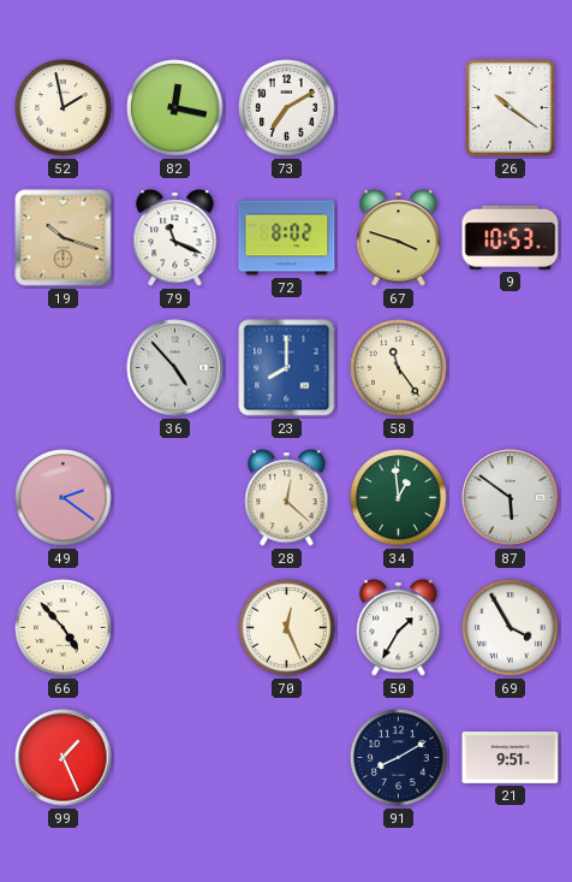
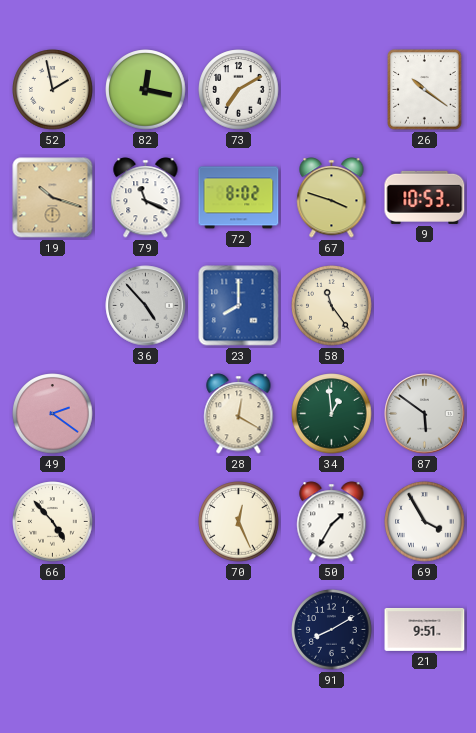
28: 12:22 -> 12:20 (239, 414)
99: 1:26 -> none (64, 758)
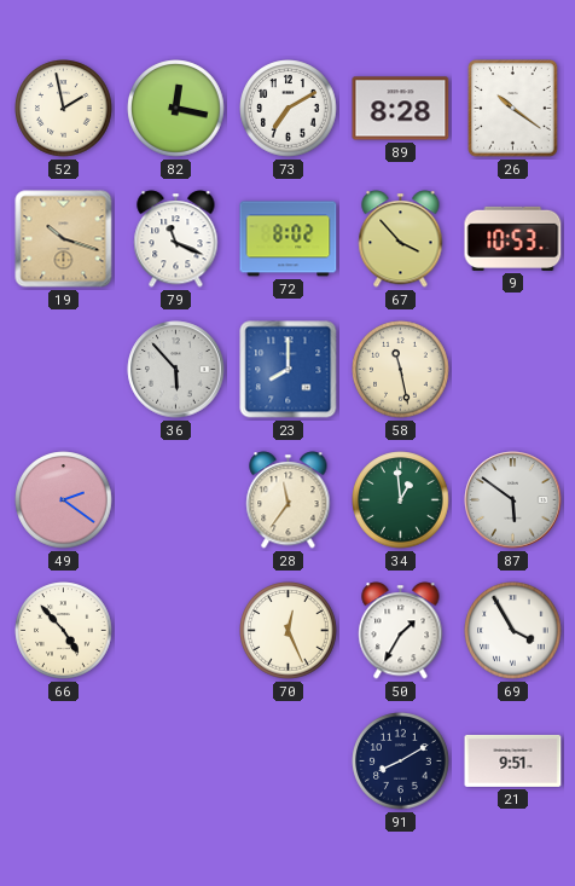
89: none -> 8:28 (401, 109)
67: 3:48 -> 3:53 (401, 239)
36: 4:53 -> 5:53 (176, 370)
58: 11:24 -> 11:28 (401, 370)
28: 12:20 -> 11:36 (289, 500)
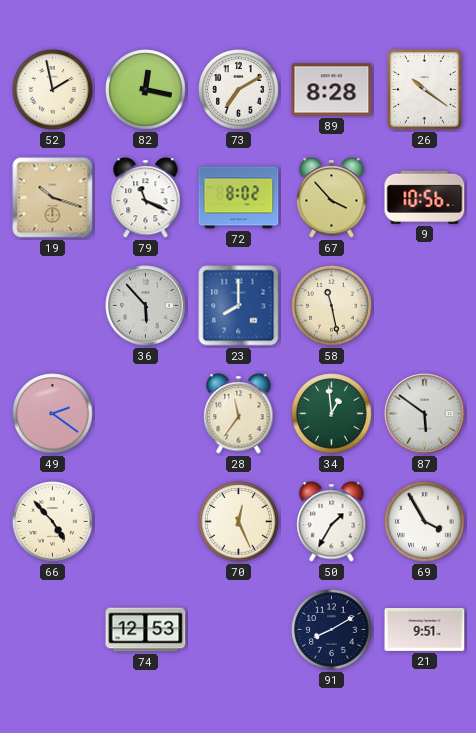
9: 10:53 -> 10:56 (425, 197)
74: none -> 12:53 (146, 630)
